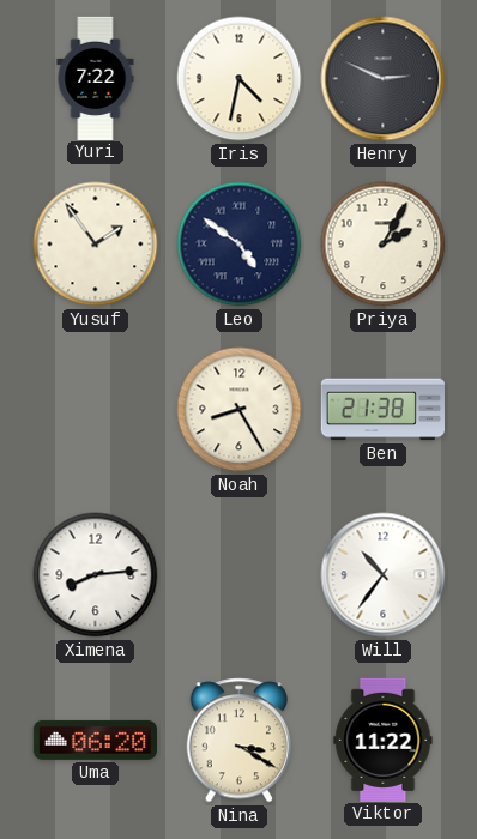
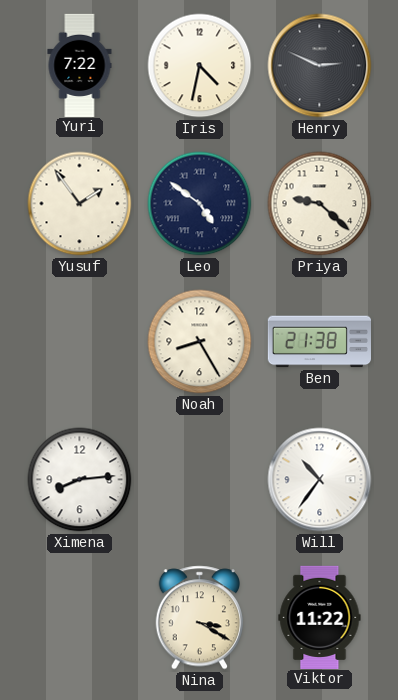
Priya: 2:05 -> 9:22 (320, 204)
Uma: 06:20 -> none (95, 740)
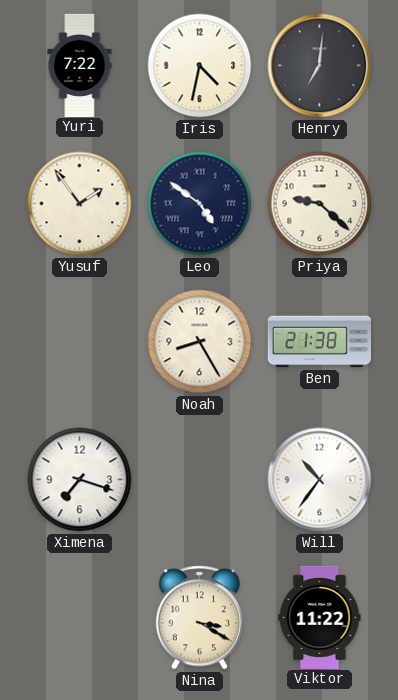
Henry: 2:49 -> 7:01 (320, 66)
Ximena: 8:14 -> 7:18 (80, 480)
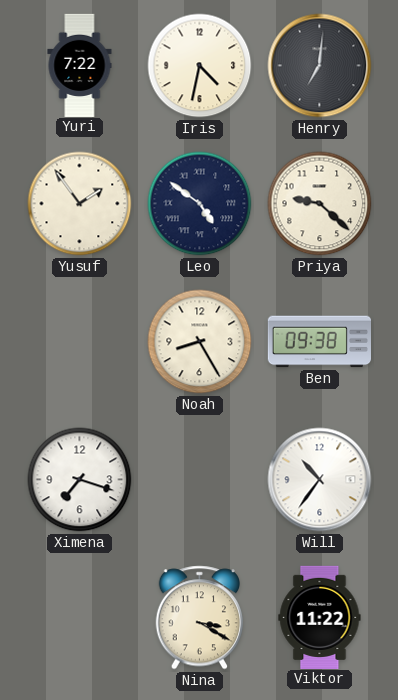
Ben: 21:38 -> 09:38 (319, 342)
